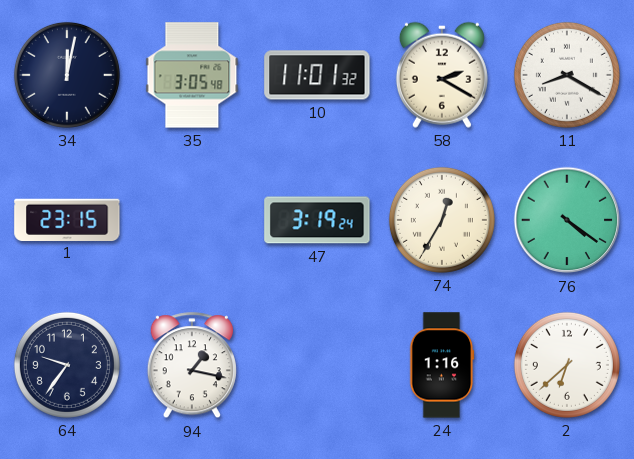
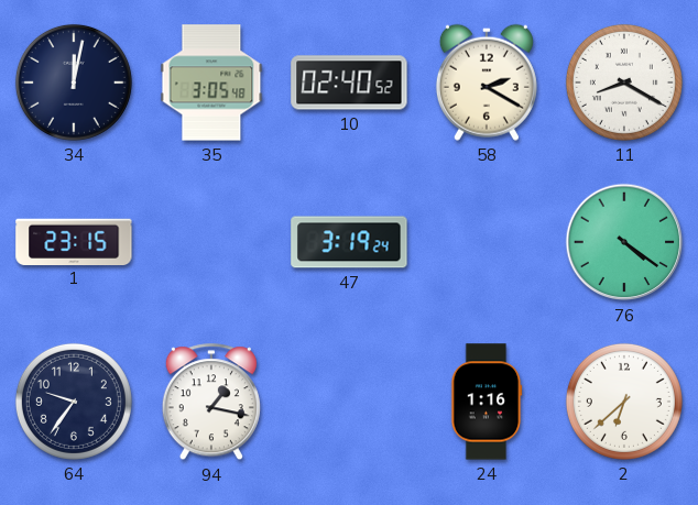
10: 11:01 -> 02:40 (349, 83)
74: 12:35 -> none (442, 220)
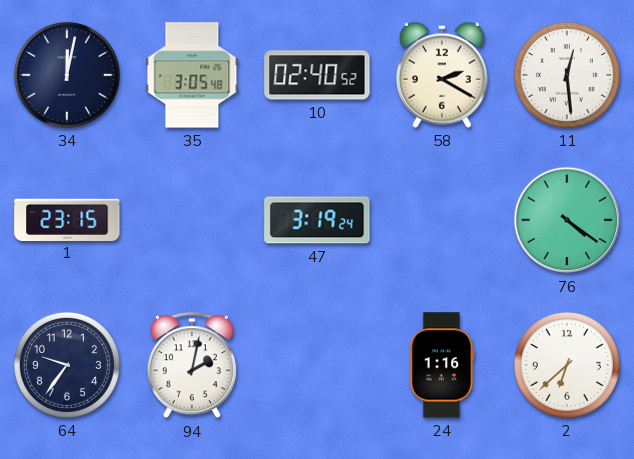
11: 8:20 -> 12:29 (567, 75)
94: 1:17 -> 2:02 (192, 366)
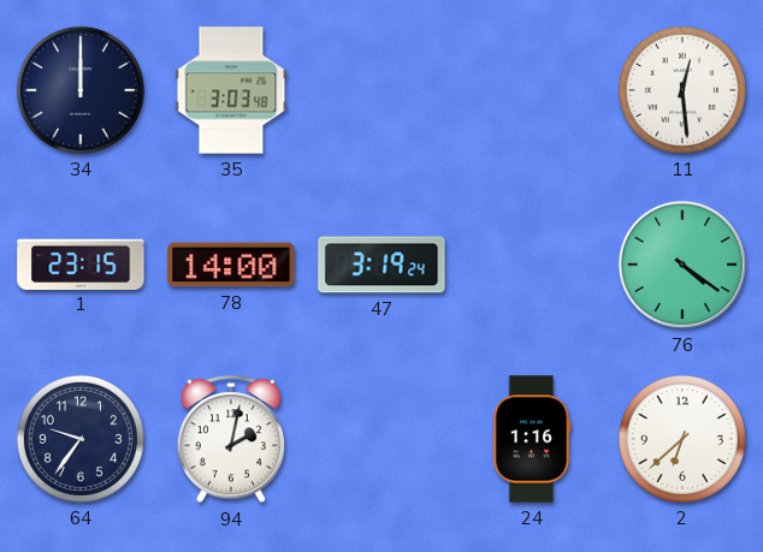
34: 12:02 -> 12:00 (81, 90)
35: 3:05 -> 3:03 (231, 90)
10: 02:40 -> none (317, 75)
58: 2:20 -> none (442, 75)
78: none -> 14:00 (231, 265)
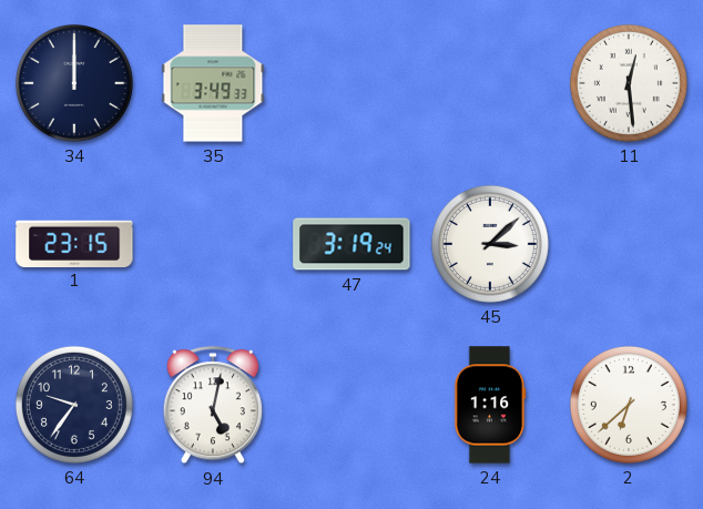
35: 3:03 -> 3:49 (213, 83)
78: 14:00 -> none (231, 265)
45: none -> 3:08 (490, 244)
76: 4:21 -> none (682, 265)
94: 2:02 -> 5:02 (213, 406)
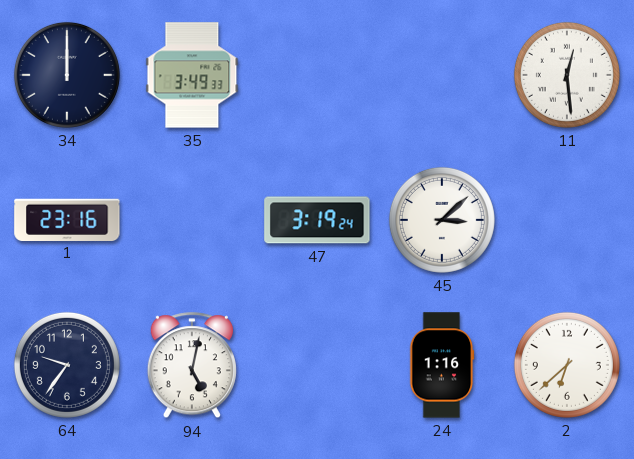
1: 23:15 -> 23:16 (67, 219)
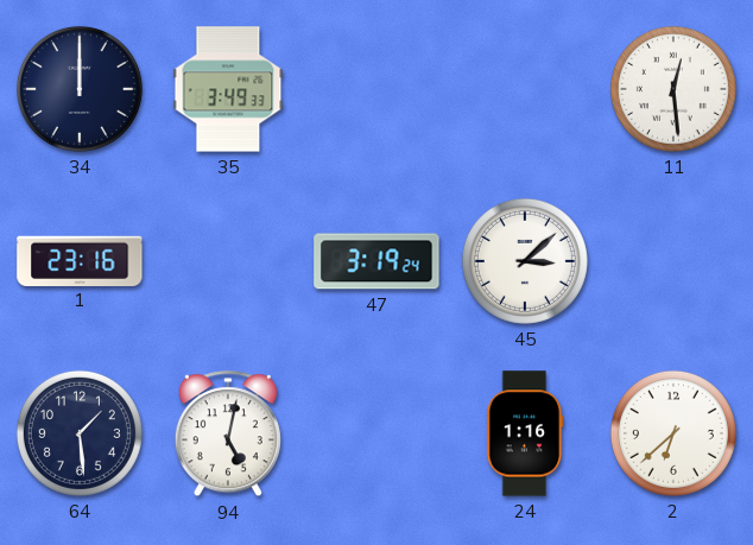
64: 9:36 -> 1:29 (80, 433)
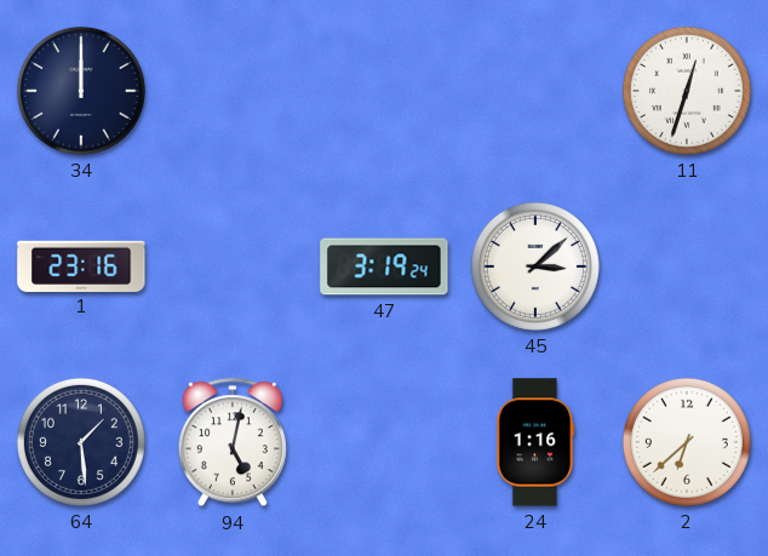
35: 3:49 -> none (228, 89)
11: 12:29 -> 12:33 (687, 91)
